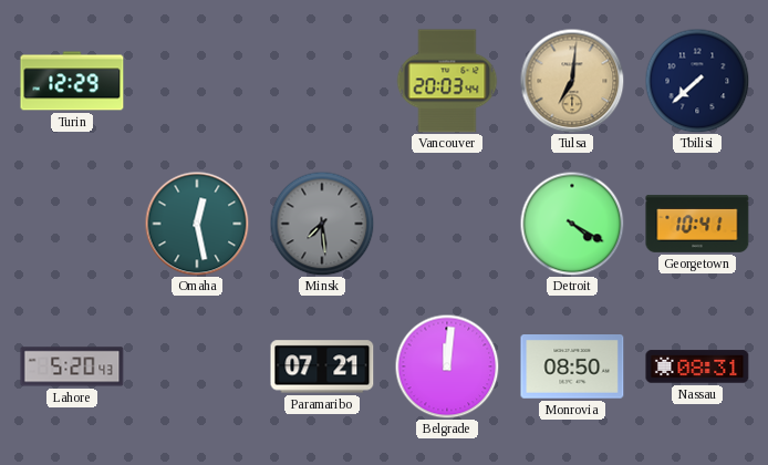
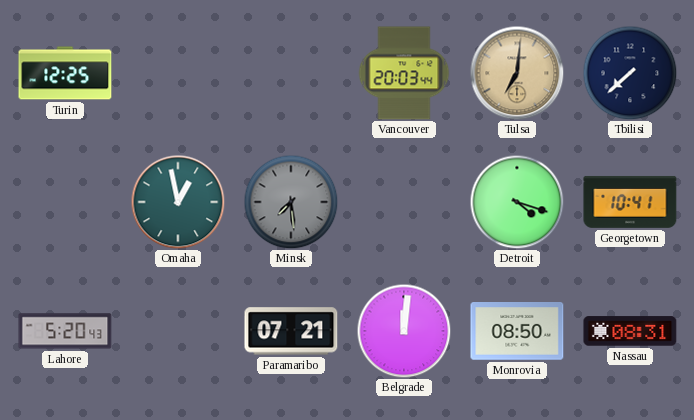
Turin: 12:29 -> 12:25 (65, 73)
Omaha: 12:28 -> 12:58 (178, 202)
Detroit: 4:20 -> 4:18 (517, 202)
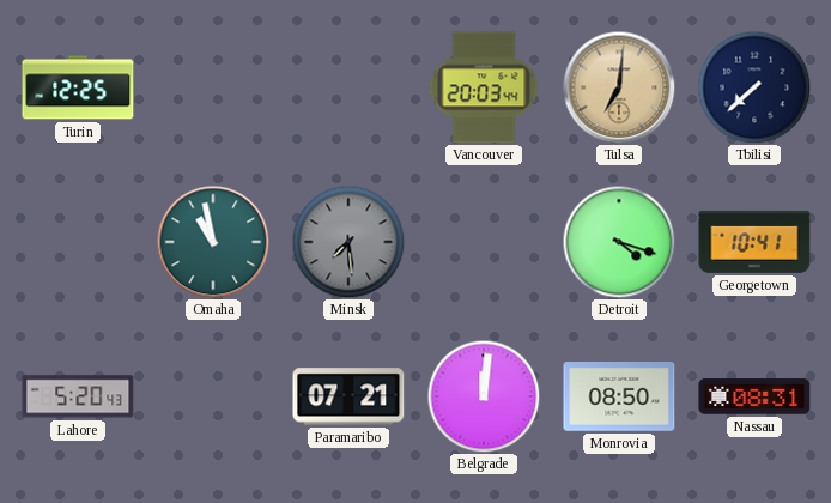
Omaha: 12:58 -> 10:58 (213, 242)
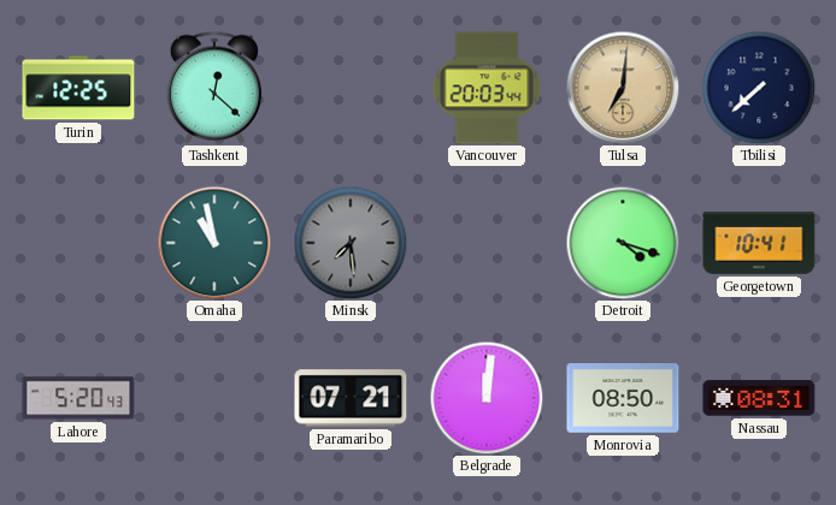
Tashkent: none -> 12:22 (214, 88)
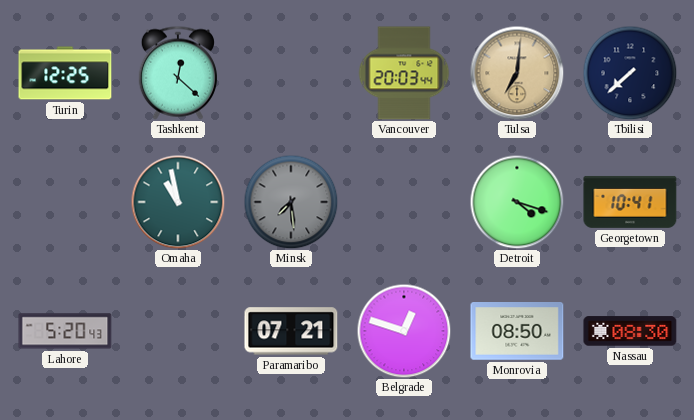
Belgrade: 12:01 -> 12:48 (404, 331)
Nassau: 08:31 -> 08:30 (630, 331)
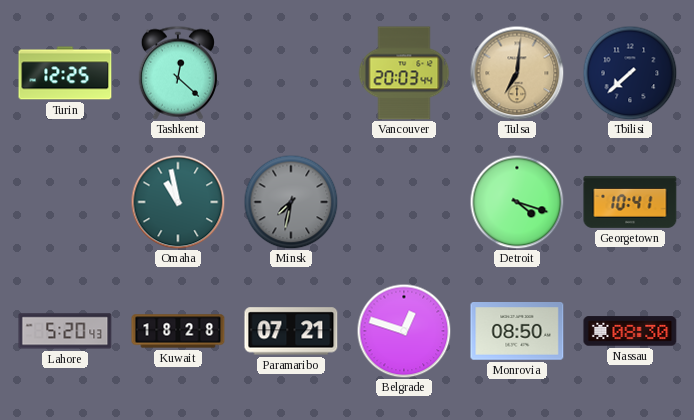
Minsk: 7:29 -> 7:32 (291, 202)
Kuwait: none -> 18:28 (178, 331)
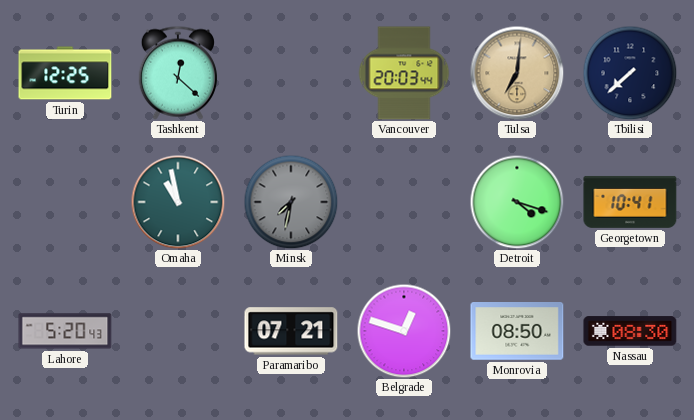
Kuwait: 18:28 -> none (178, 331)
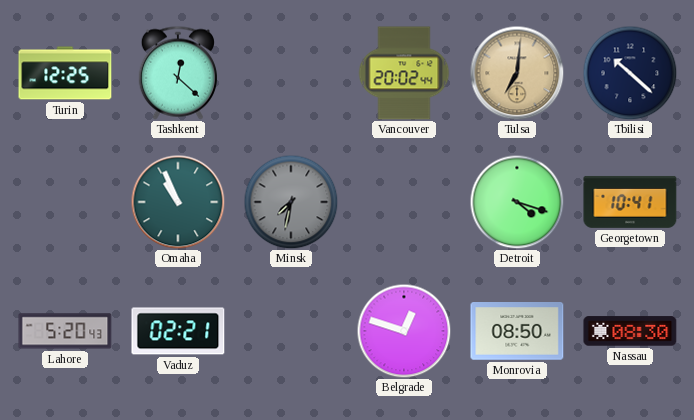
Vancouver: 20:03 -> 20:02 (404, 73)
Tbilisi: 7:38 -> 10:22 (630, 73)
Omaha: 10:58 -> 10:56 (178, 202)
Vaduz: none -> 02:21 (178, 331)
Paramaribo: 07:21 -> none (291, 331)
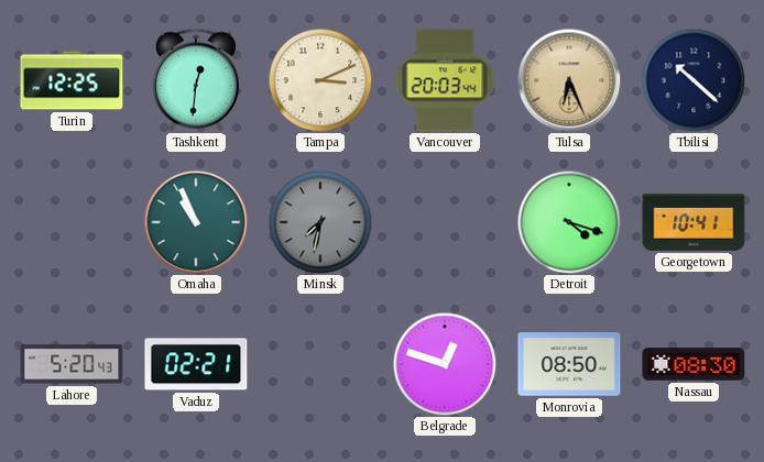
Tashkent: 12:22 -> 12:31 (196, 80)
Tampa: none -> 3:11 (320, 80)
Vancouver: 20:02 -> 20:03 (445, 80)
Tulsa: 7:01 -> 6:26 (569, 80)
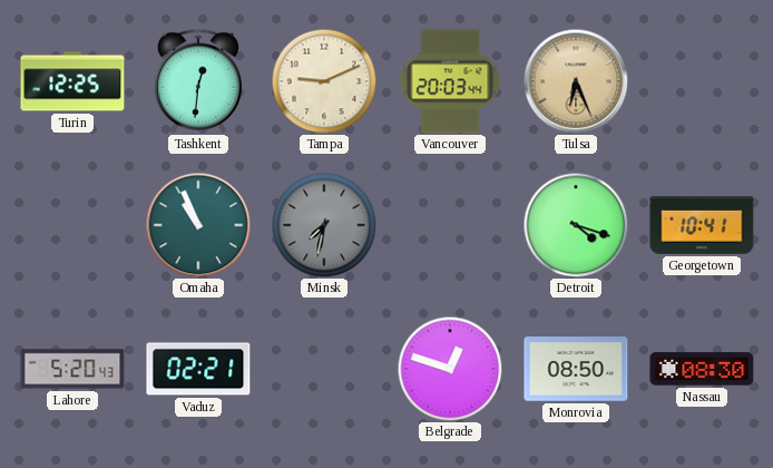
Tampa: 3:11 -> 9:11 (324, 81)
Tbilisi: 10:22 -> none (694, 80)
